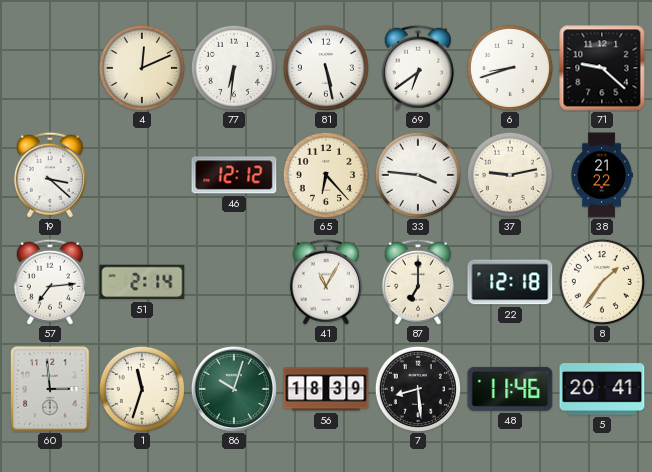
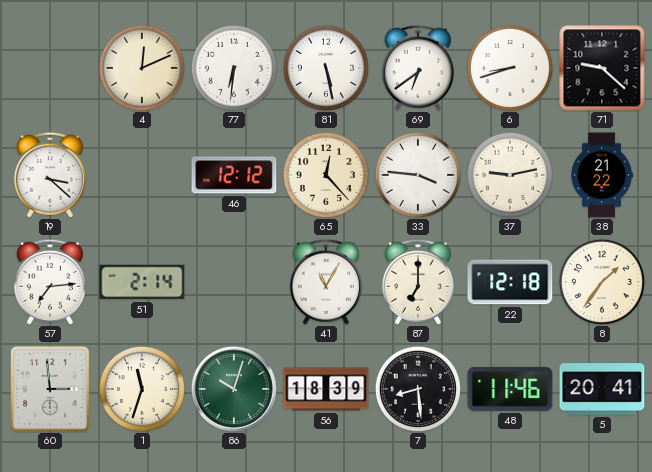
65: 6:23 -> 12:23 (326, 175)
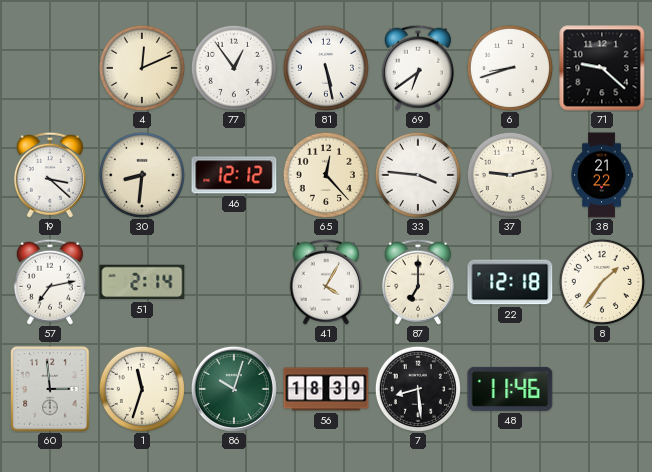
77: 6:31 -> 12:54 (234, 68)
30: none -> 8:31 (142, 175)
57: 7:14 -> 7:13 (50, 282)
41: 11:05 -> 4:05 (326, 282)
5: 20:41 -> none (602, 389)
